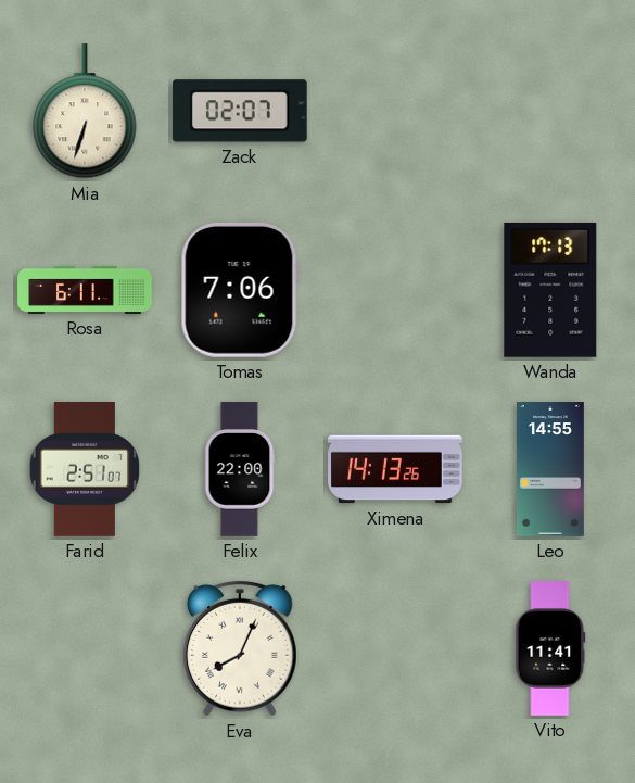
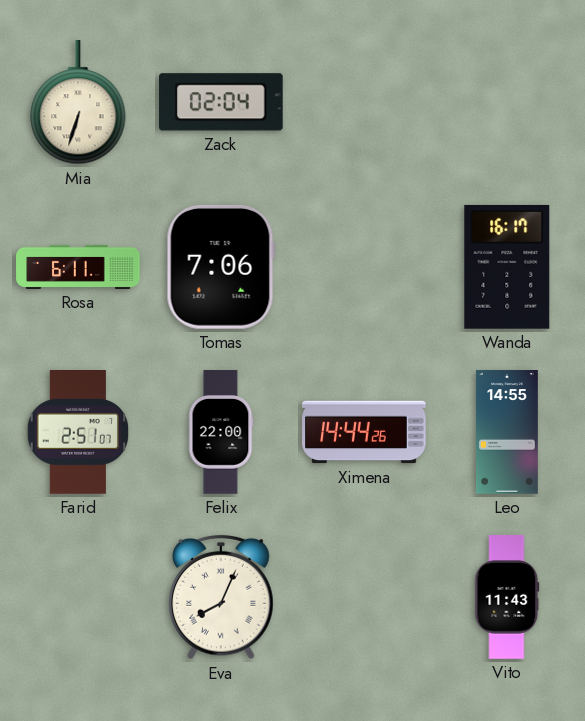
Zack: 02:07 -> 02:04 (221, 102)
Wanda: 17:13 -> 16:17 (507, 267)
Ximena: 14:13 -> 14:44 (364, 432)
Vito: 11:41 -> 11:43 (507, 597)
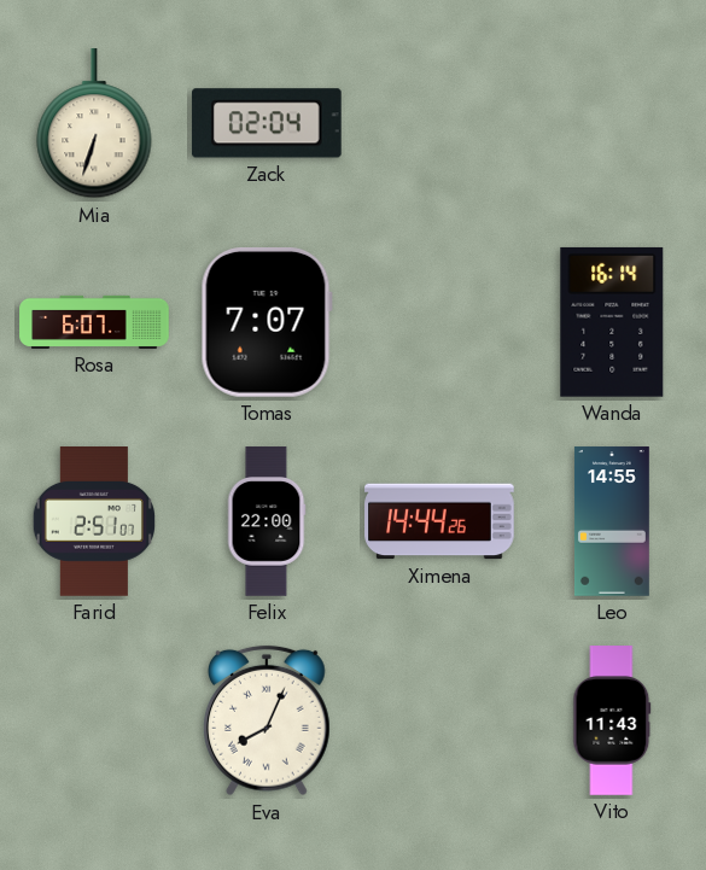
Rosa: 6:11 -> 6:07 (94, 322)
Tomas: 7:06 -> 7:07 (267, 322)
Wanda: 16:17 -> 16:14 (612, 322)
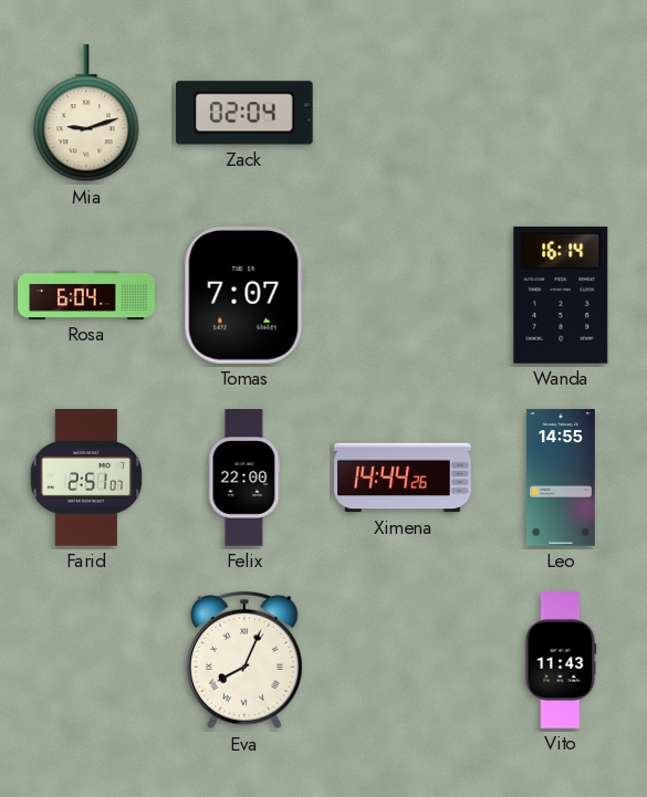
Mia: 6:33 -> 9:12 (86, 114)
Rosa: 6:07 -> 6:04 (86, 295)
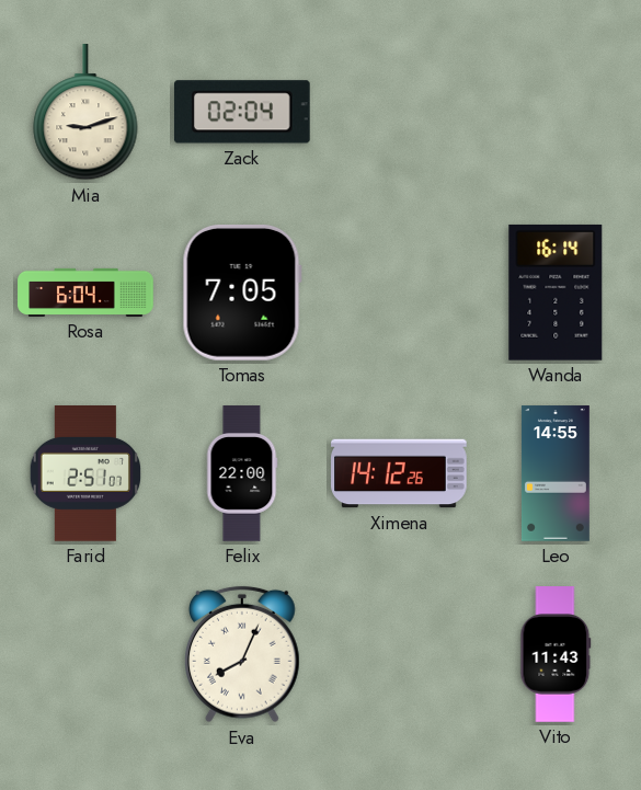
Tomas: 7:07 -> 7:05 (242, 293)
Ximena: 14:44 -> 14:12 (399, 473)
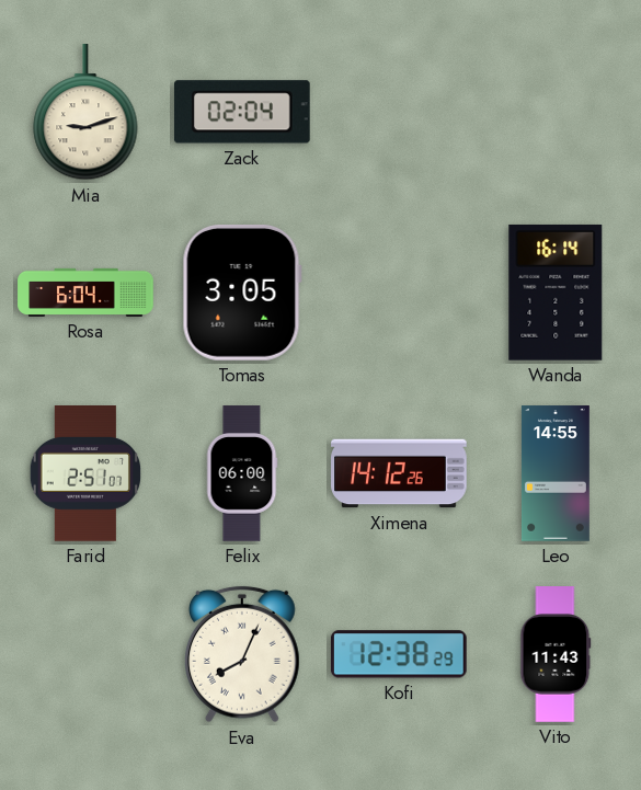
Tomas: 7:05 -> 3:05 (242, 293)
Felix: 22:00 -> 06:00 (242, 473)
Kofi: none -> 12:38 (399, 654)
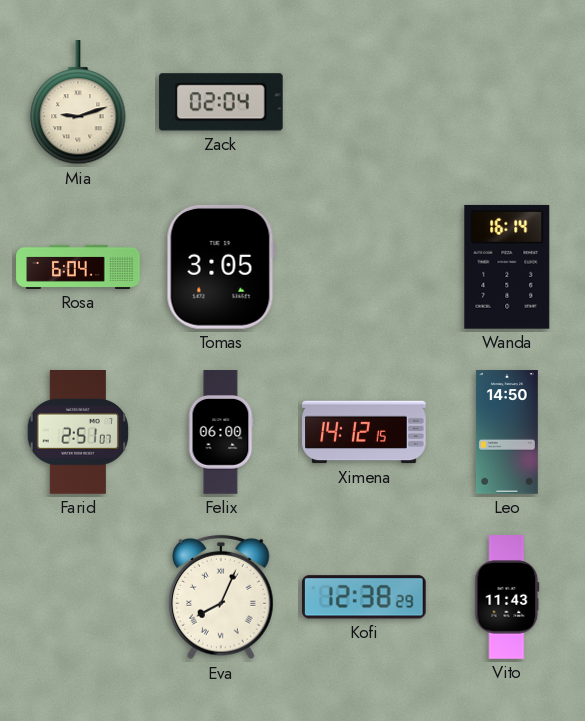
Ximena: 14:12:26 -> 14:12:15 (364, 432)
Leo: 14:55 -> 14:50 (507, 432)
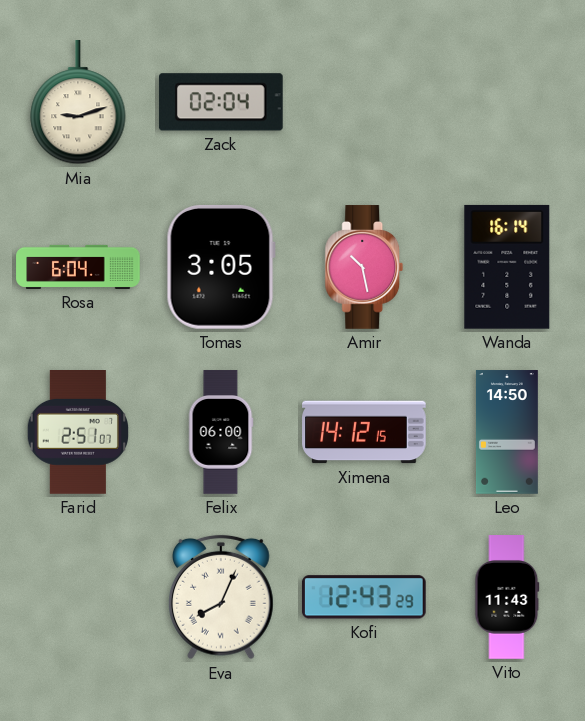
Amir: none -> 10:28 (364, 267)
Kofi: 12:38 -> 12:43 (364, 597)
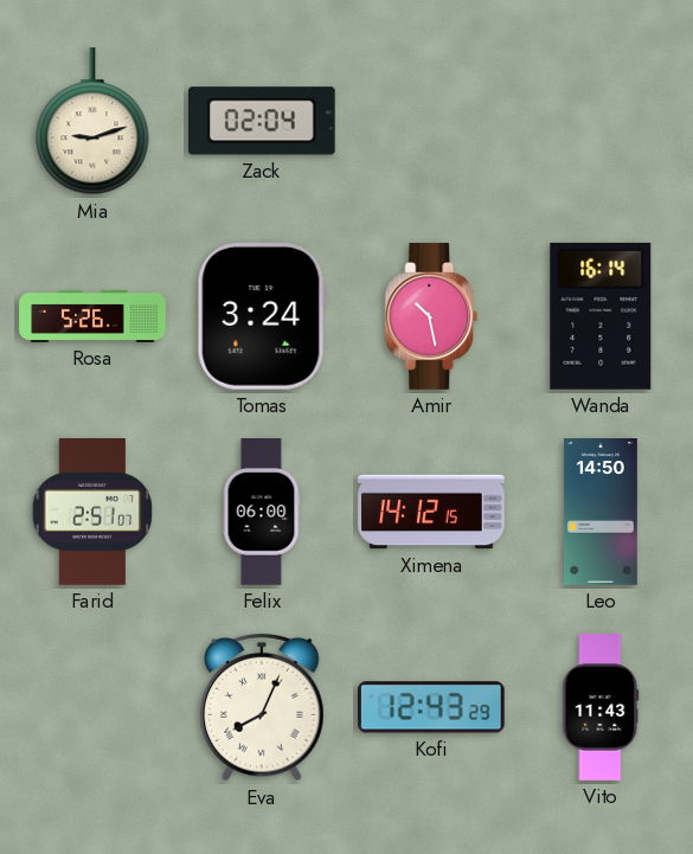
Rosa: 6:04 -> 5:26 (92, 316)
Tomas: 3:05 -> 3:24 (262, 316)
